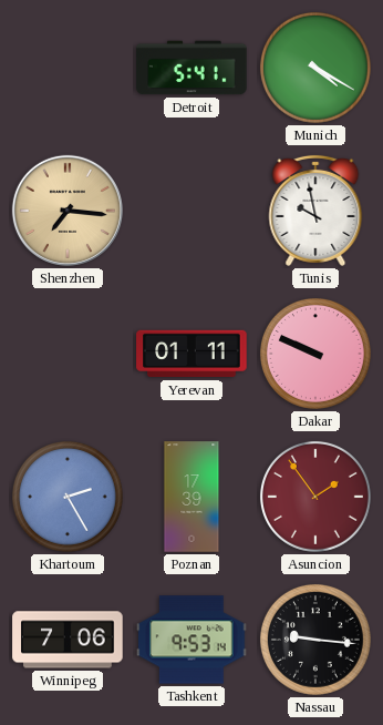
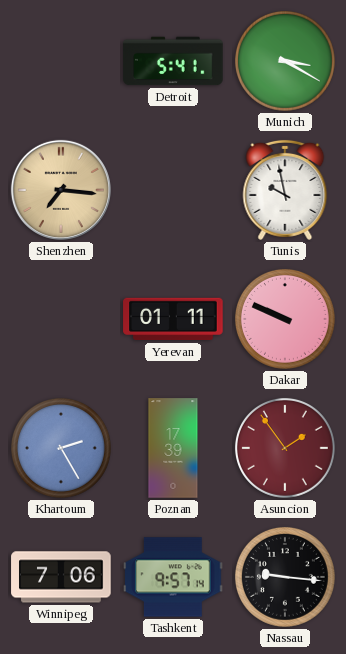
Munich: 4:20 -> 3:20 (285, 61)
Tashkent: 9:53 -> 9:57 (173, 577)
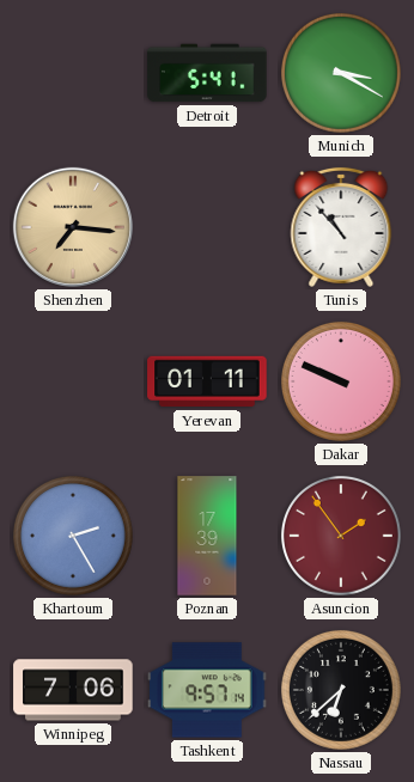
Tunis: 9:58 -> 10:53 (341, 227)
Nassau: 9:16 -> 6:38 (341, 690)
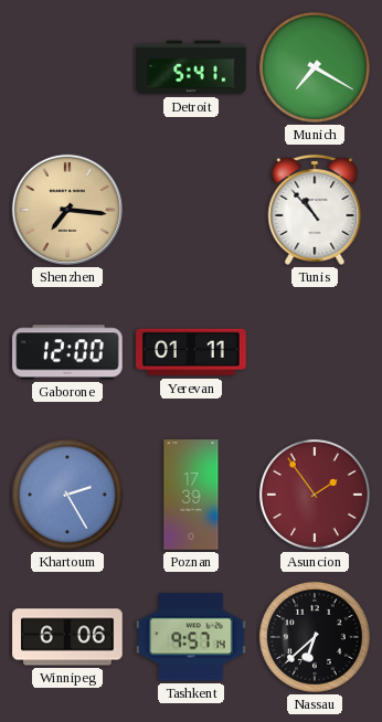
Munich: 3:20 -> 7:20 (315, 67)
Gaborone: none -> 12:00 (67, 352)
Dakar: 9:49 -> none (341, 381)
Winnipeg: 7:06 -> 6:06 (67, 637)
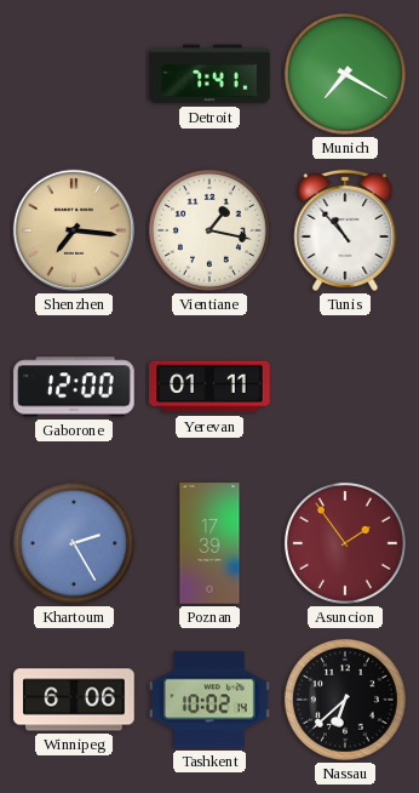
Detroit: 5:41 -> 7:41 (209, 74)
Vientiane: none -> 1:17 (209, 230)
Tashkent: 9:57 -> 10:02 (209, 700)
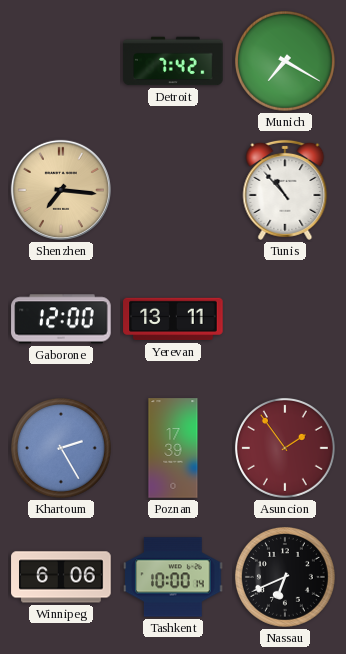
Detroit: 7:41 -> 7:42 (173, 61)
Vientiane: 1:17 -> none (209, 230)
Yerevan: 01:11 -> 13:11 (173, 319)
Tashkent: 10:02 -> 10:00 (173, 577)
Nassau: 6:38 -> 6:41 (285, 577)
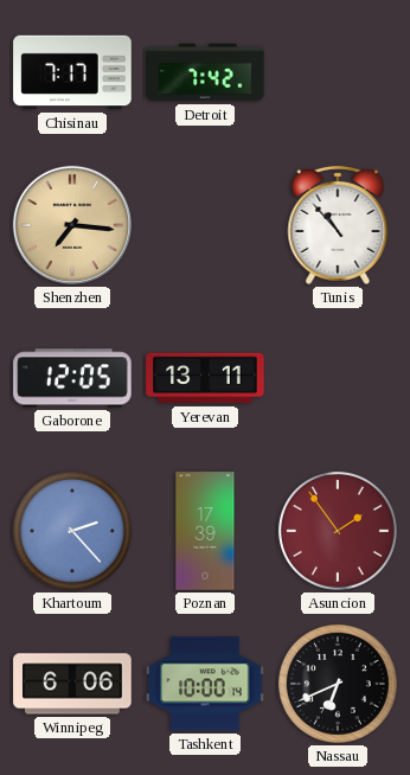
Chisinau: none -> 7:17 (72, 72)
Munich: 7:20 -> none (285, 61)
Gaborone: 12:00 -> 12:05 (72, 378)
Khartoum: 2:25 -> 2:23 (72, 531)
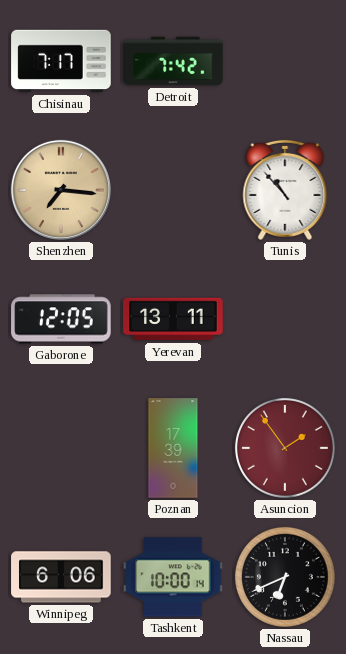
Khartoum: 2:23 -> none (72, 531)
